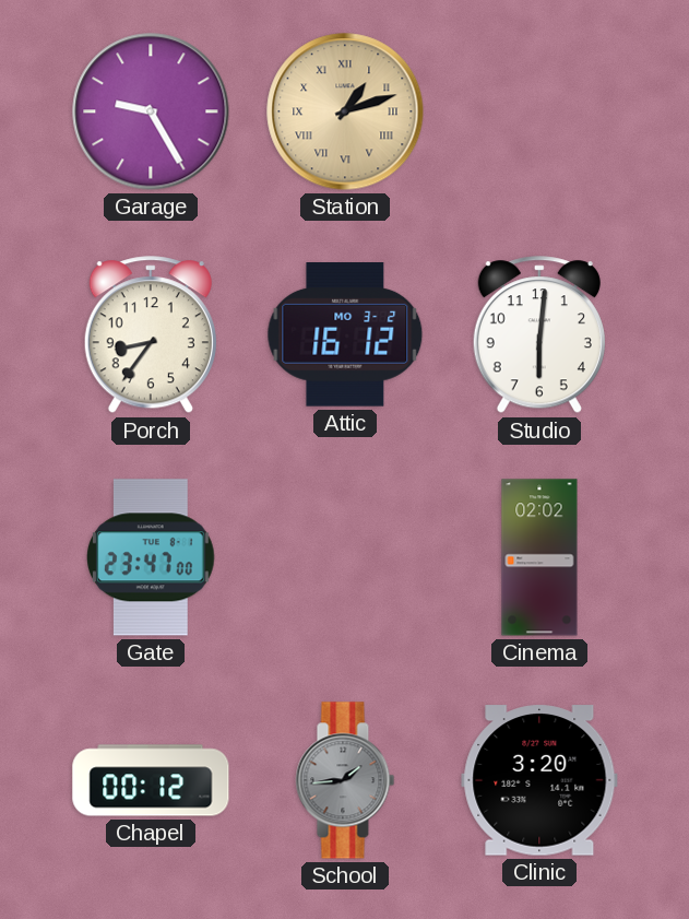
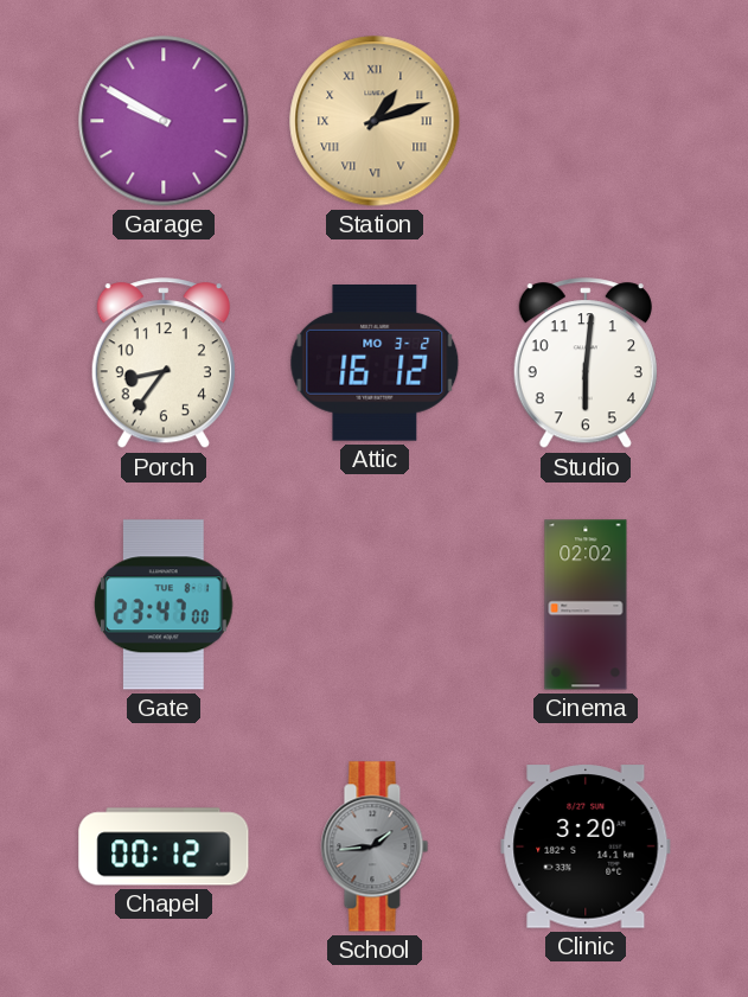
Garage: 9:25 -> 9:50 (164, 121)
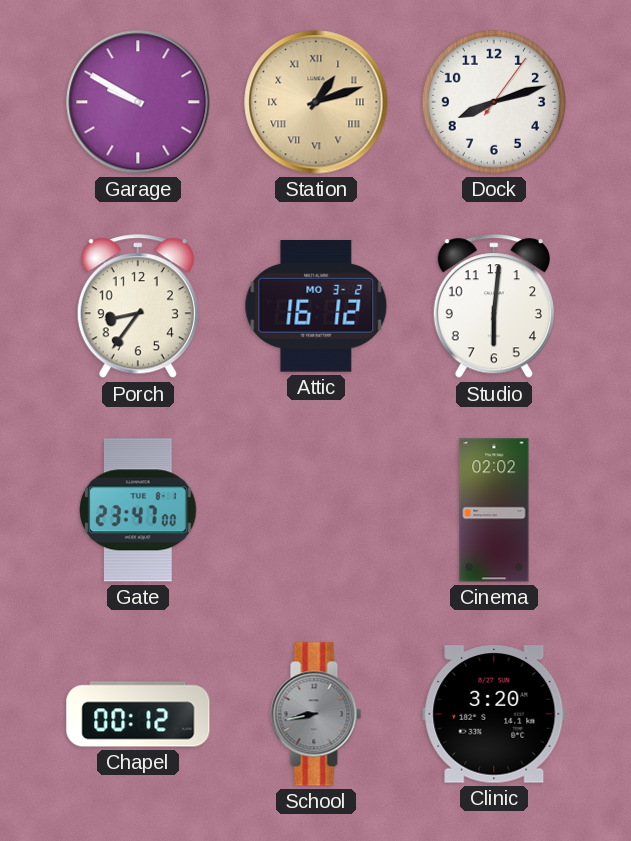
Dock: none -> 8:12 (494, 102)
School: 1:44 -> 8:43 (316, 714)
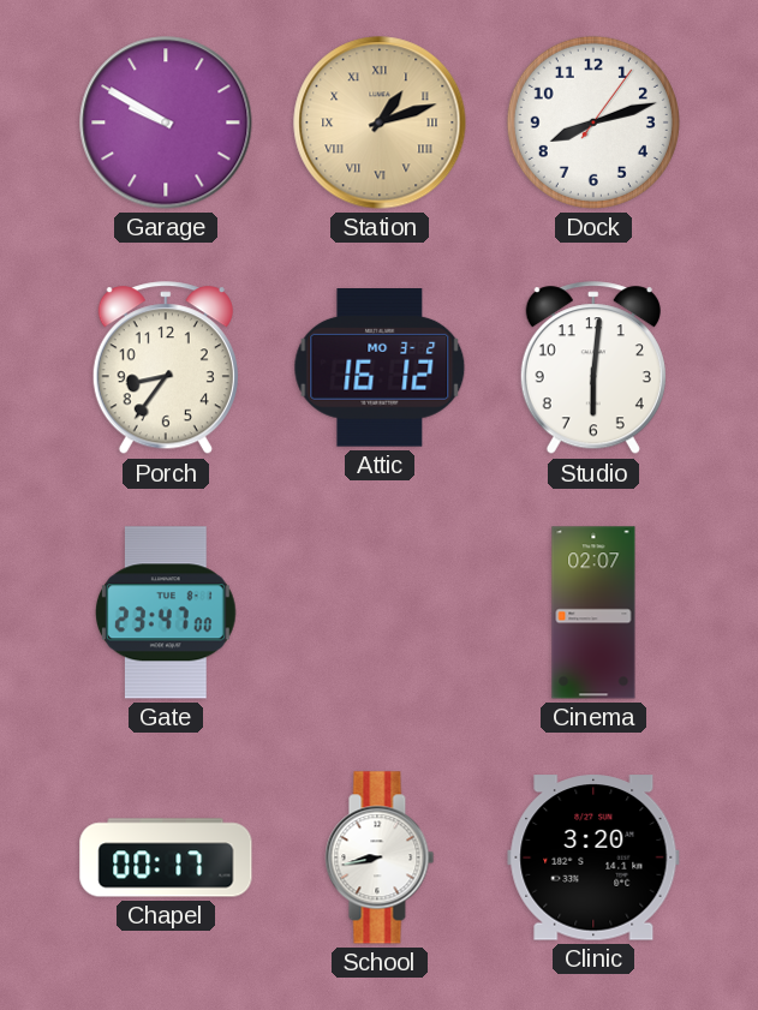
Cinema: 02:02 -> 02:07 (593, 612)
Chapel: 00:12 -> 00:17 (166, 857)
School dial: grey -> white (380, 857)
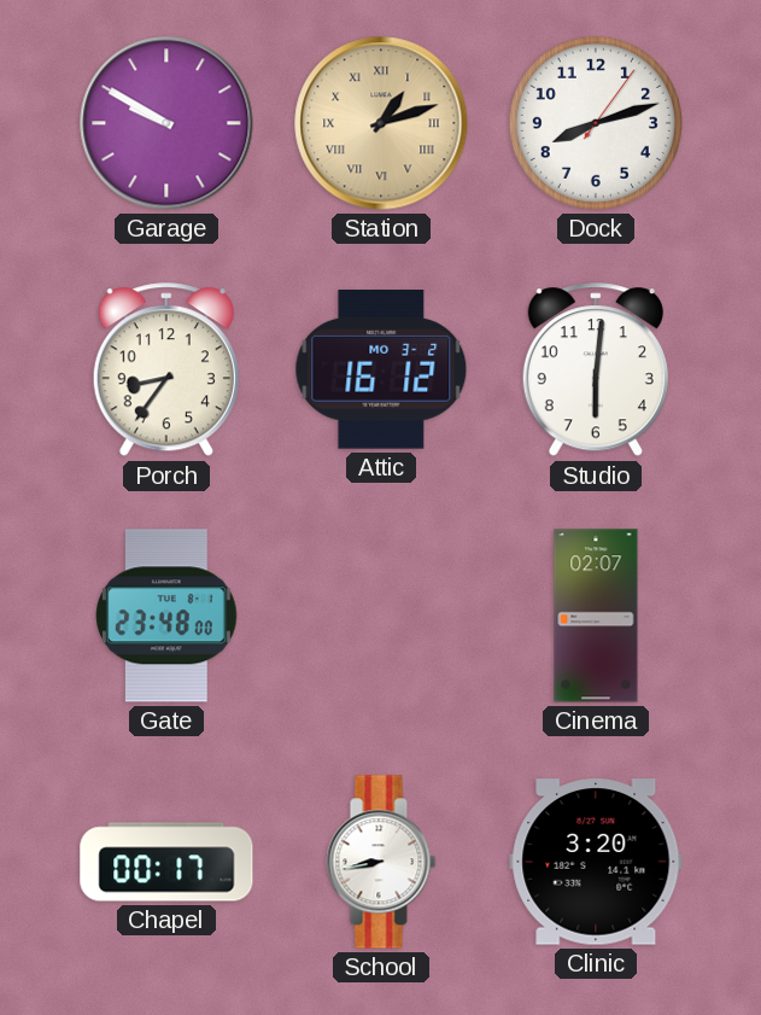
Gate: 23:47 -> 23:48 (166, 616)
